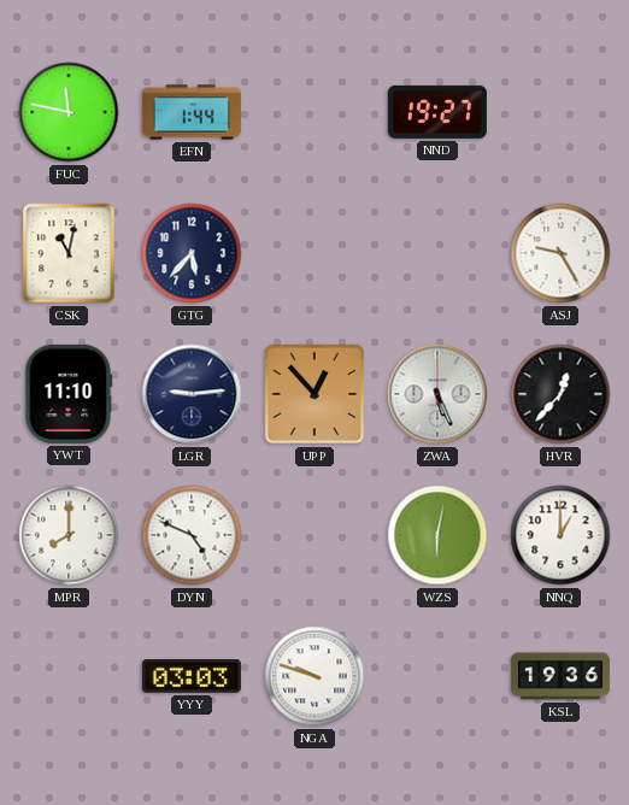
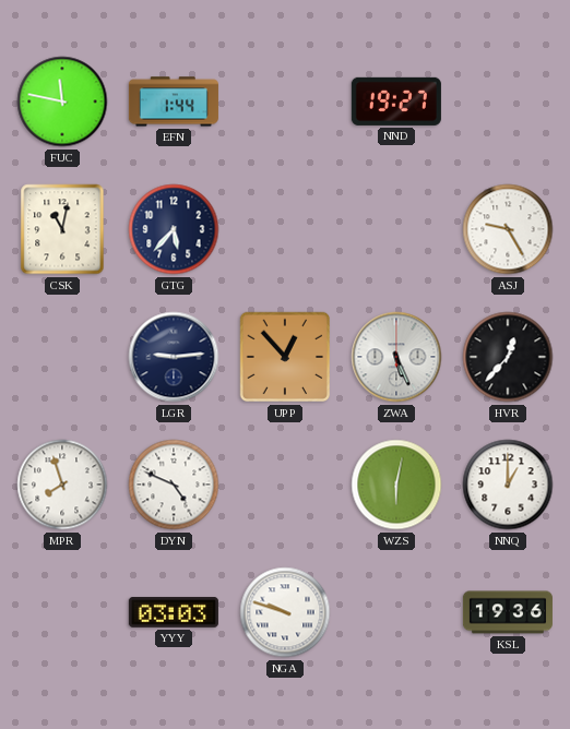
YWT: 11:10 -> none (69, 394)
MPR: 8:00 -> 7:57 (62, 485)
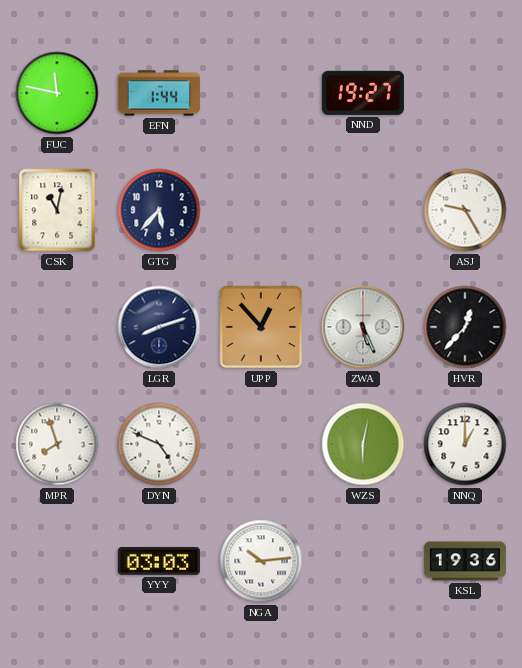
LGR: 9:14 -> 8:12 (159, 327)
NGA: 9:48 -> 10:14 (261, 561)
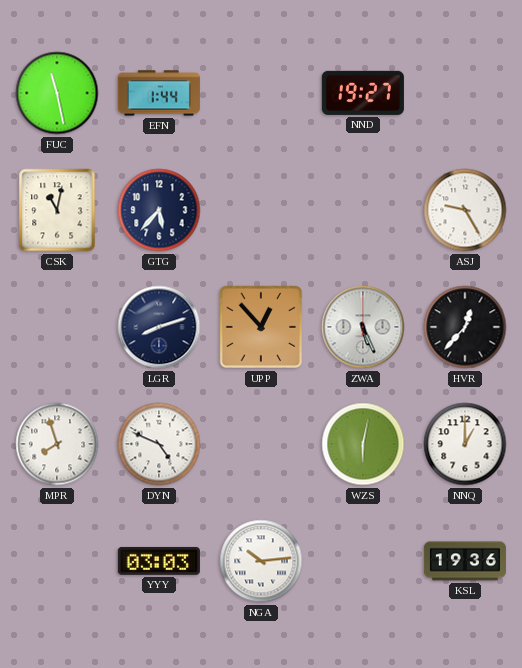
FUC: 11:47 -> 11:28 (57, 93)
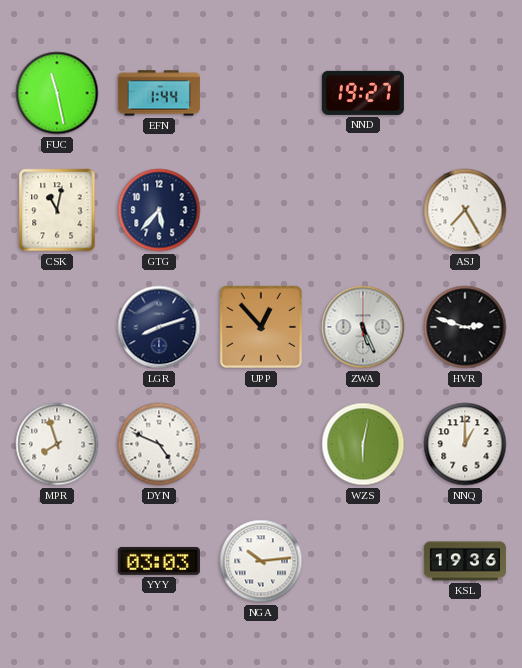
ASJ: 9:25 -> 7:25 (465, 210)
HVR: 12:37 -> 2:48 (465, 327)
